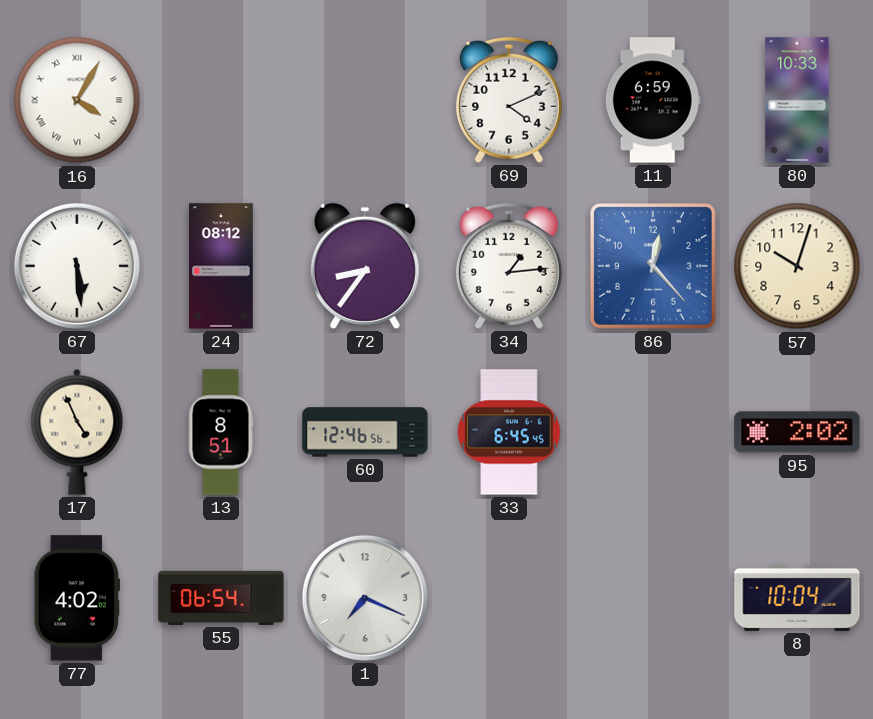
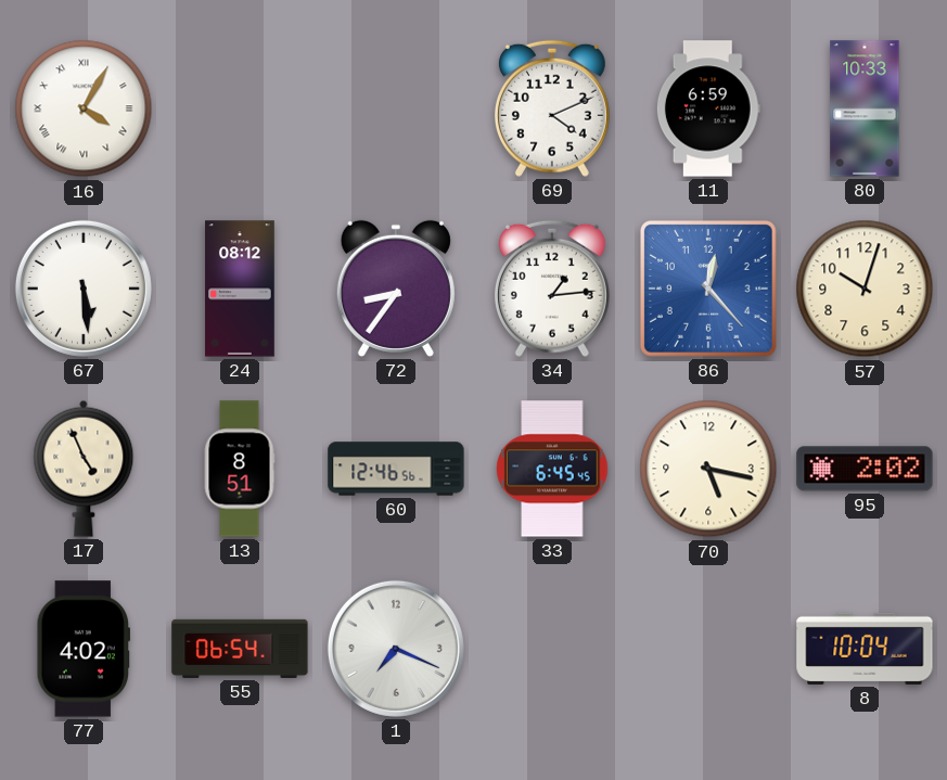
70: none -> 5:17 (708, 469)
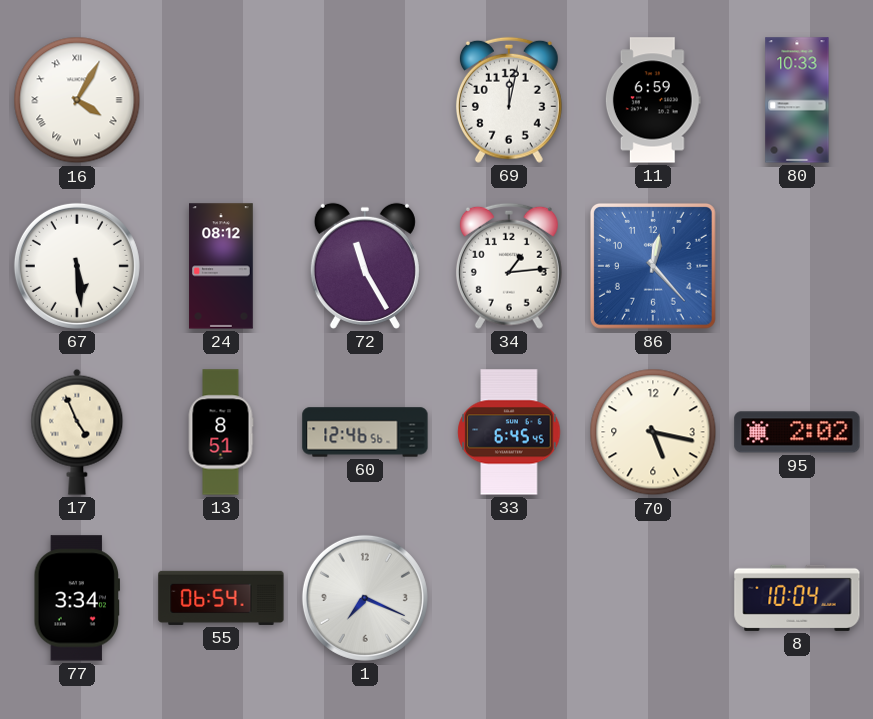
69: 4:11 -> 12:02 (509, 100)
72: 8:36 -> 11:25 (365, 266)
57: 10:03 -> none (865, 289)
77: 4:02 -> 3:34 (76, 598)
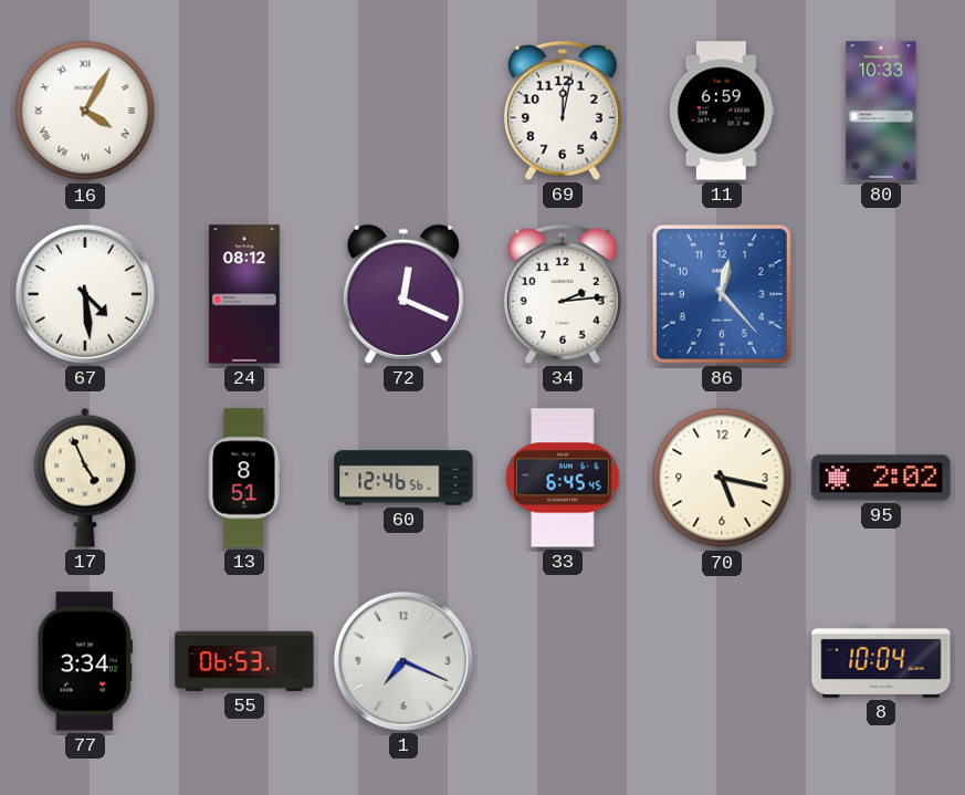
67: 5:29 -> 4:29 (85, 294)
72: 11:25 -> 12:19 (403, 294)
34: 1:14 -> 2:14 (563, 294)
55: 06:54 -> 06:53 (244, 661)
